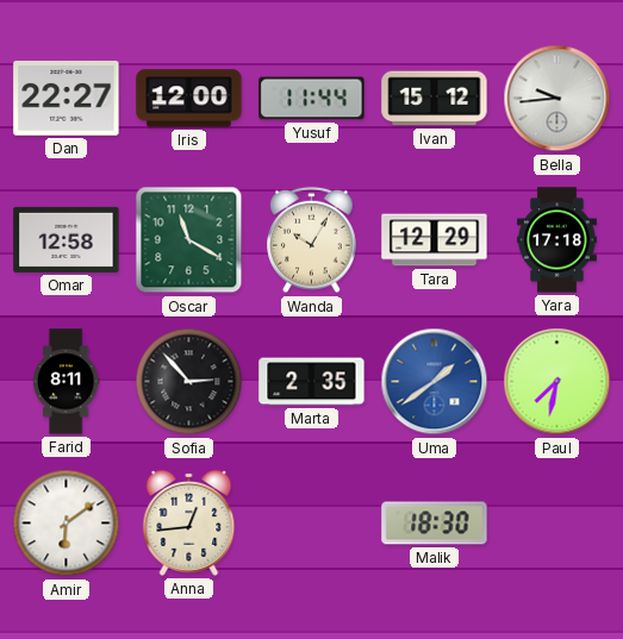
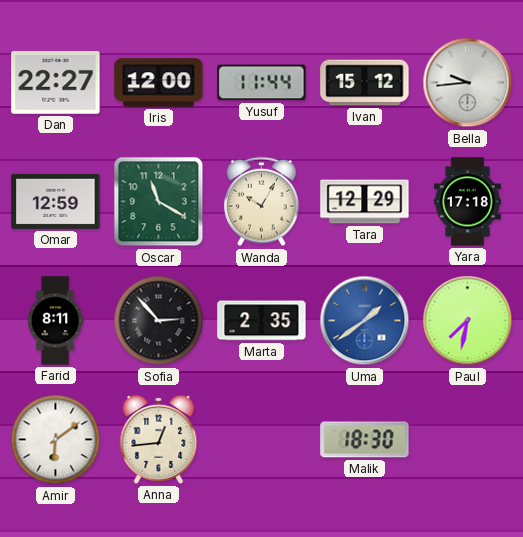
Omar: 12:58 -> 12:59 (56, 201)
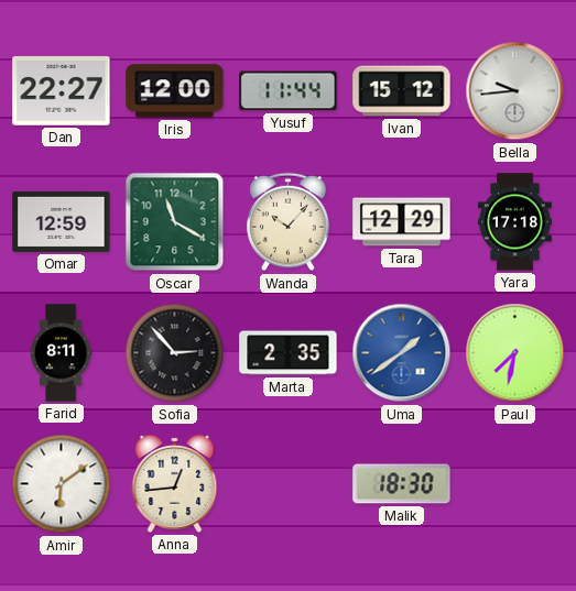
Wanda: 10:05 -> 10:07 (289, 222)
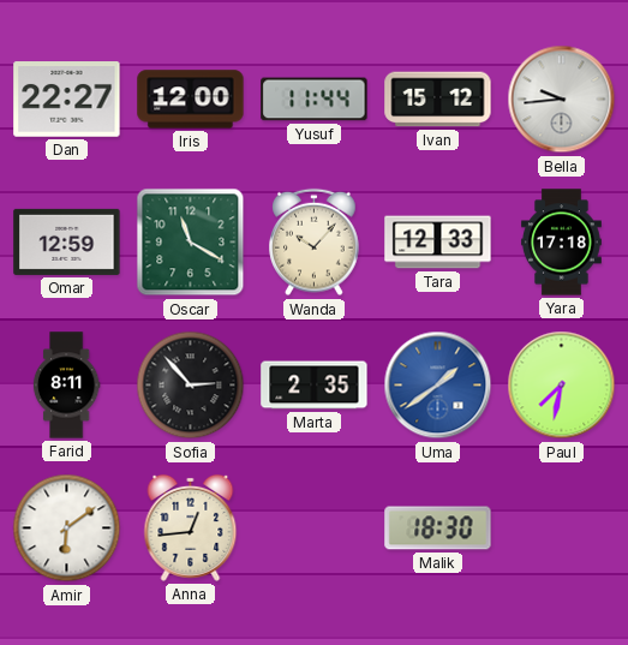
Tara: 12:29 -> 12:33 (438, 243)
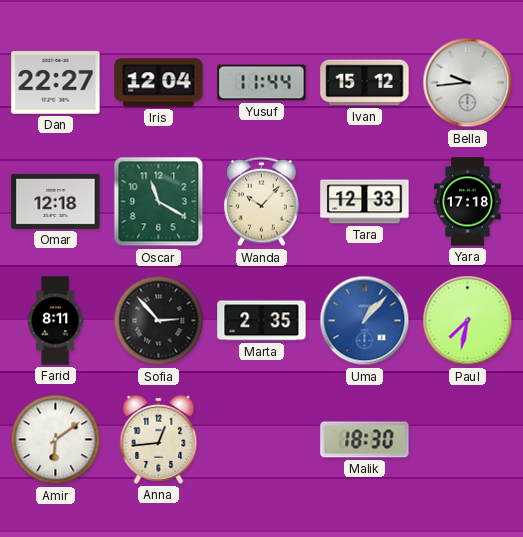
Iris: 12:00 -> 12:04 (159, 83)
Omar: 12:59 -> 12:18 (56, 201)
Uma: 1:39 -> 1:07 (365, 321)
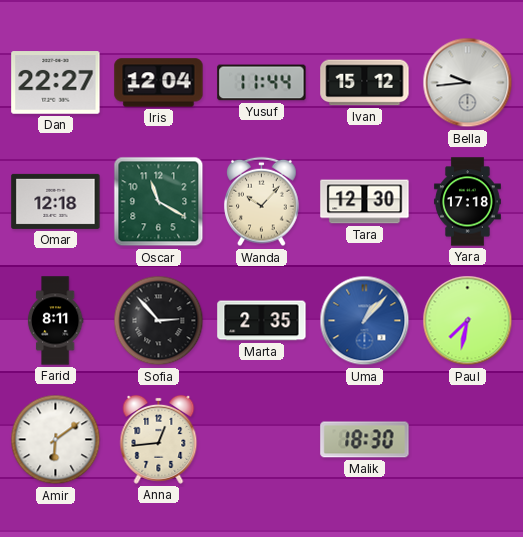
Tara: 12:33 -> 12:30 (365, 202)
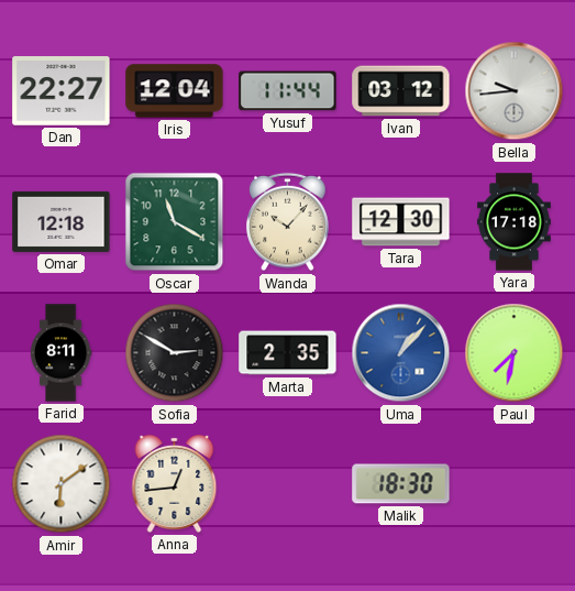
Ivan: 15:12 -> 03:12 (401, 91)
Sofia: 2:53 -> 2:50 (175, 353)
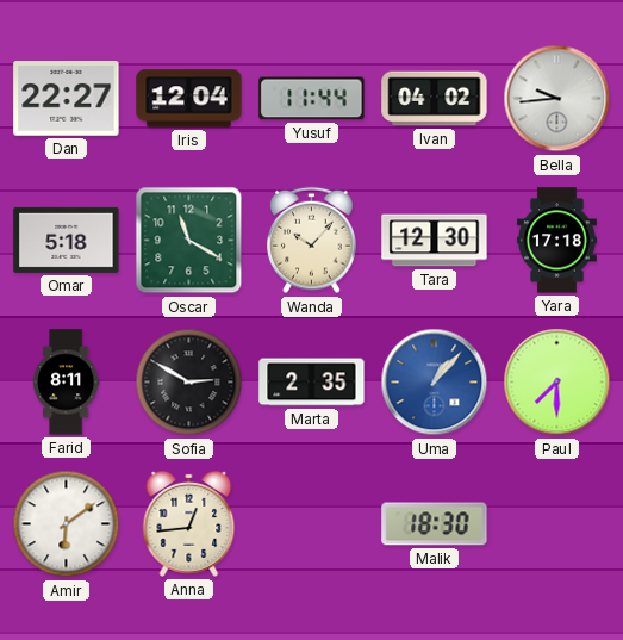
Ivan: 03:12 -> 04:02 (435, 99)
Omar: 12:18 -> 5:18 (67, 240)
Paul: 7:32 -> 7:30 (557, 383)
